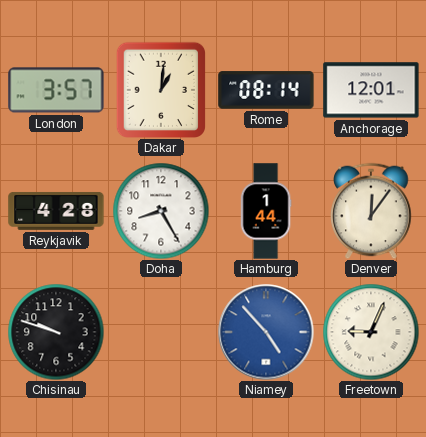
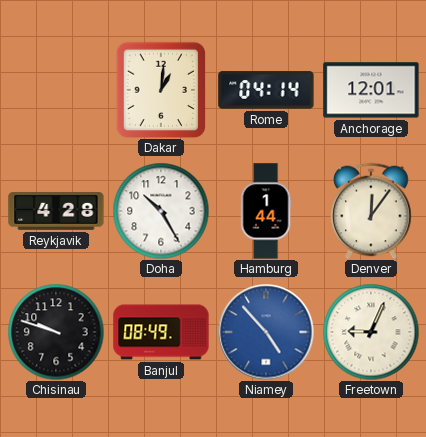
London: 3:57 -> none (56, 90)
Rome: 08:14 -> 04:14 (266, 90)
Doha: 8:25 -> 10:25 (161, 211)
Banjul: none -> 08:49 (161, 332)
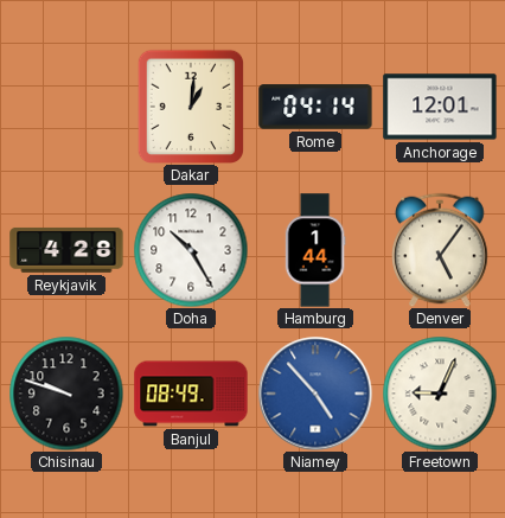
Denver: 12:06 -> 5:06 (440, 250)
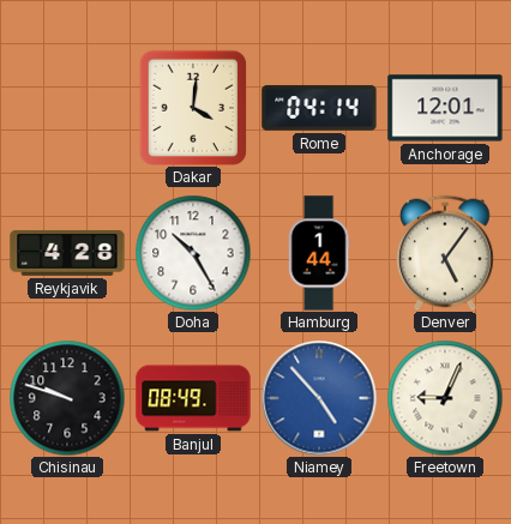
Dakar: 1:01 -> 4:01 (192, 107)
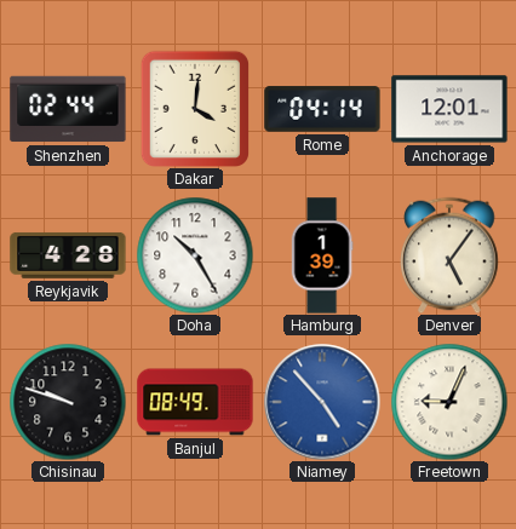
Shenzhen: none -> 02:44 (68, 109)
Hamburg: 1:44 -> 1:39 (322, 255)
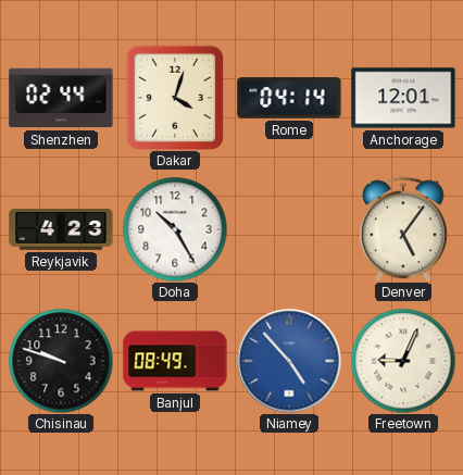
Dakar: 4:01 -> 4:03 (174, 97)
Reykjavik: 4:28 -> 4:23 (61, 229)
Hamburg: 1:39 -> none (322, 255)
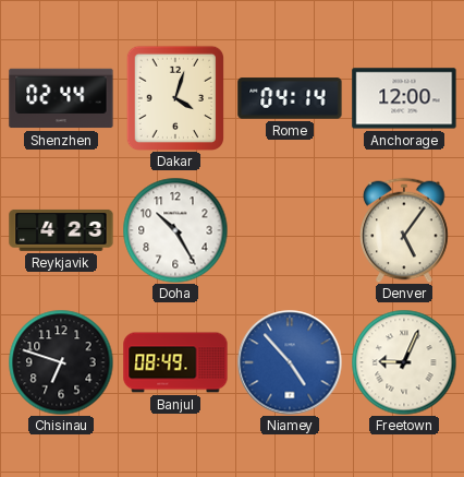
Anchorage: 12:01 -> 12:00 (404, 98)
Chisinau: 9:48 -> 6:48 (61, 362)
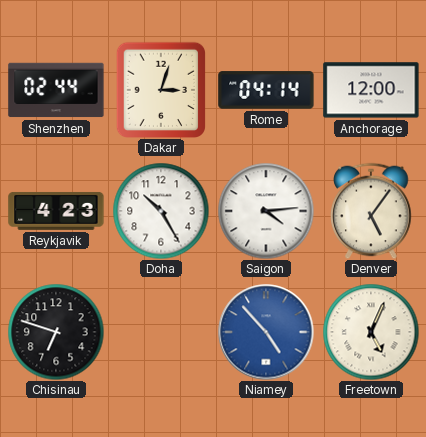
Dakar: 4:03 -> 3:03 (160, 89)
Saigon: none -> 4:14 (266, 211)
Banjul: 08:49 -> none (175, 362)
Freetown: 9:04 -> 5:04 (371, 332)
